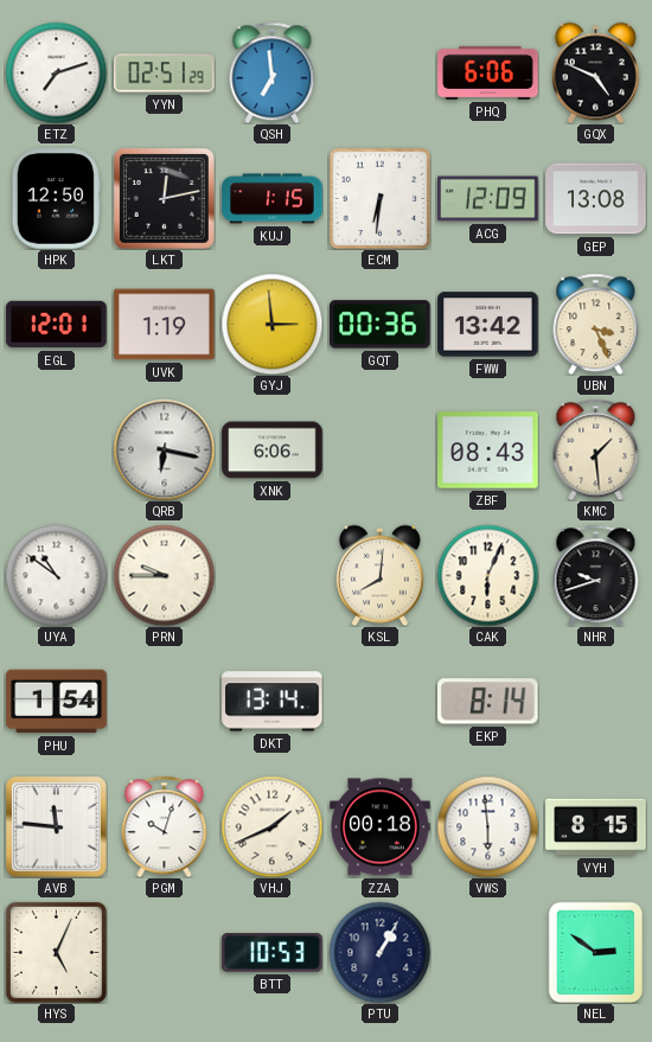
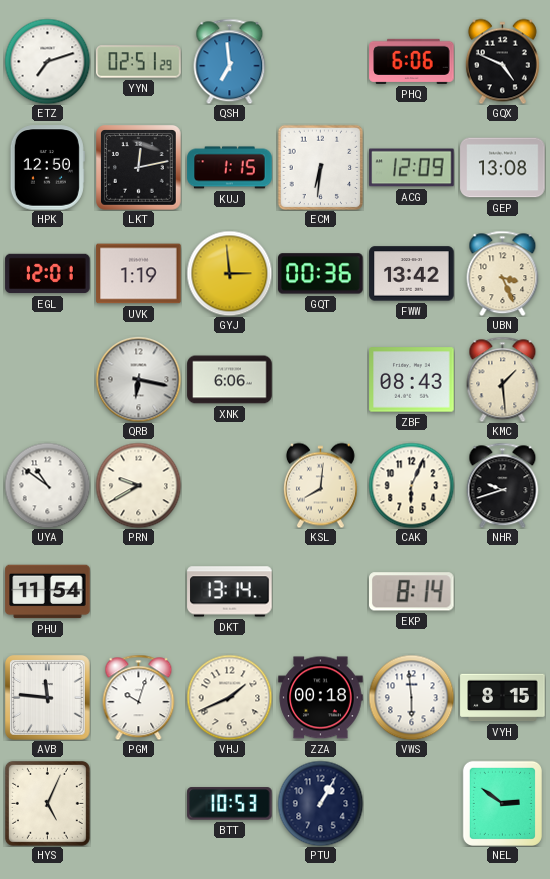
PRN: 9:45 -> 9:40 (138, 485)
PHU: 1:54 -> 11:54 (48, 592)
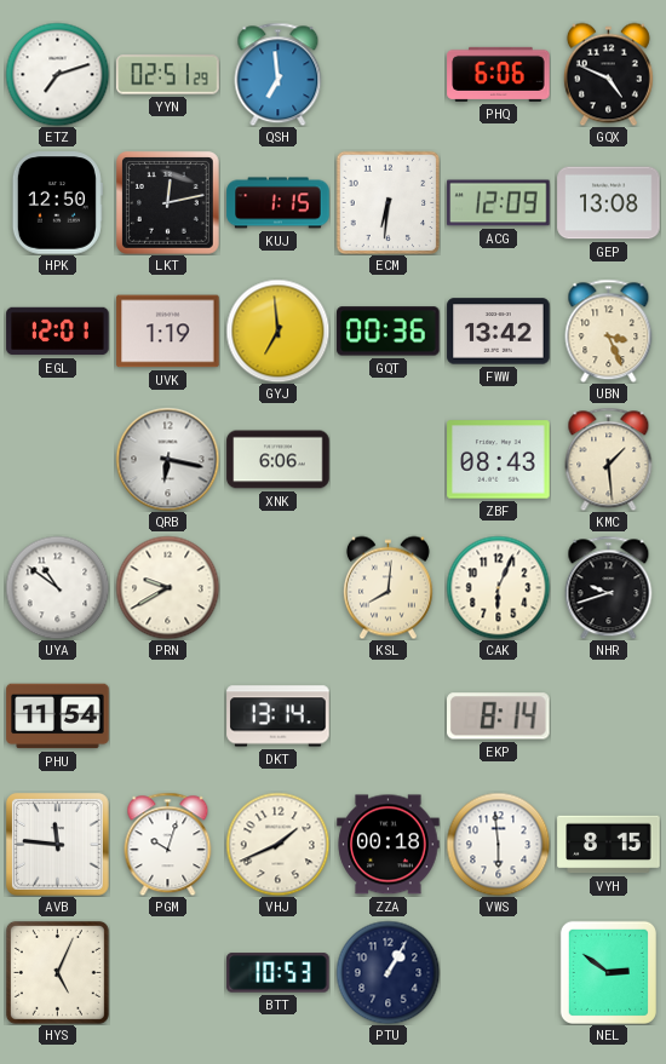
GYJ: 2:59 -> 6:59 (277, 330)
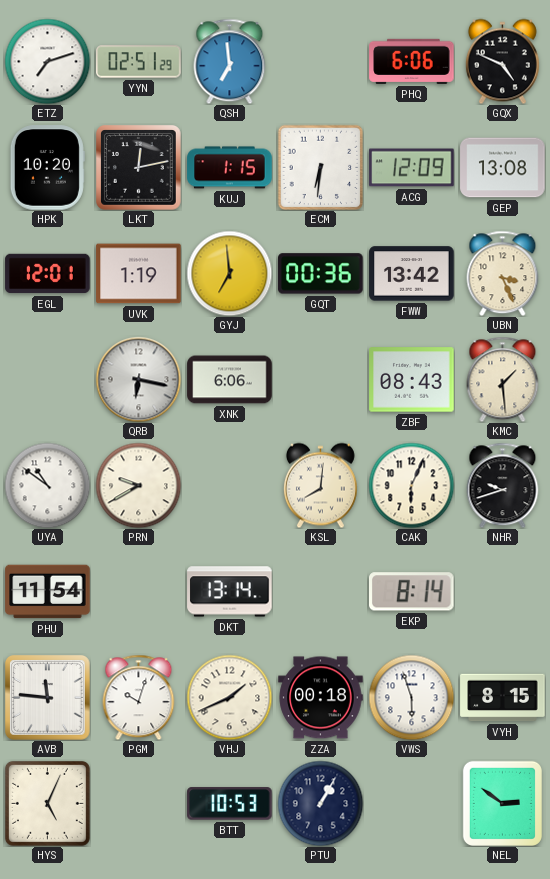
HPK: 12:50 -> 10:20 (47, 168)
VWS: 5:59 -> 5:57 (411, 697)
